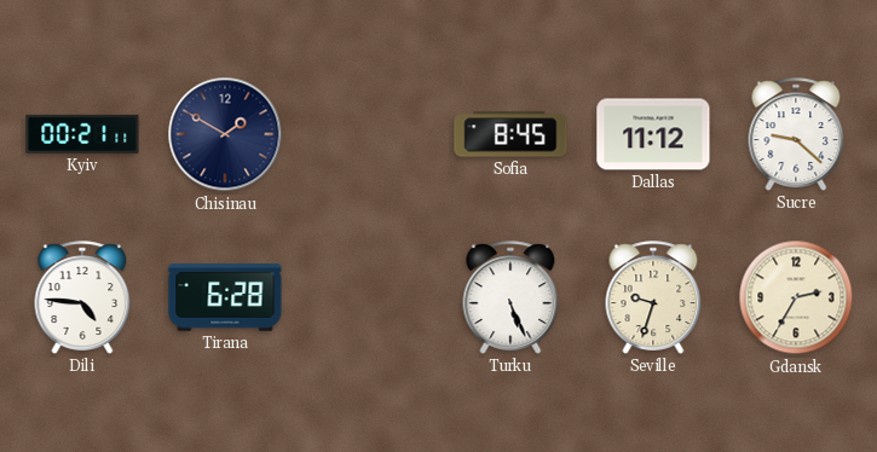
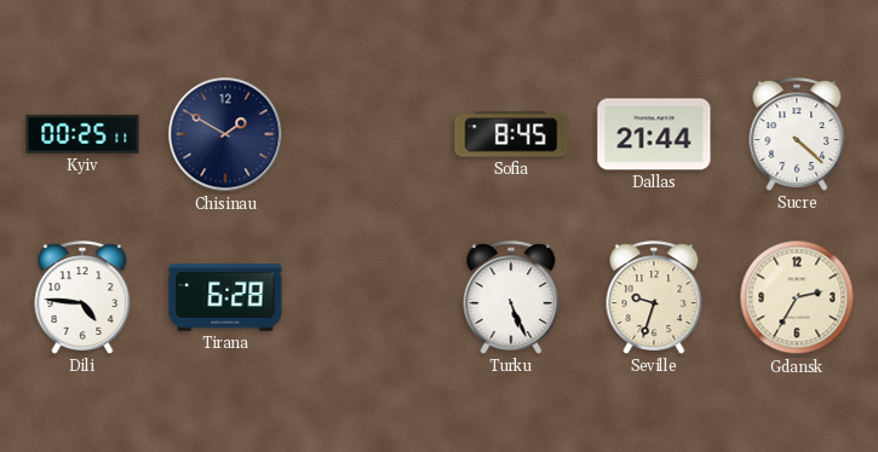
Kyiv: 00:21 -> 00:25 (82, 134)
Dallas: 11:12 -> 21:44 (654, 134)
Sucre: 9:22 -> 4:22 (797, 134)
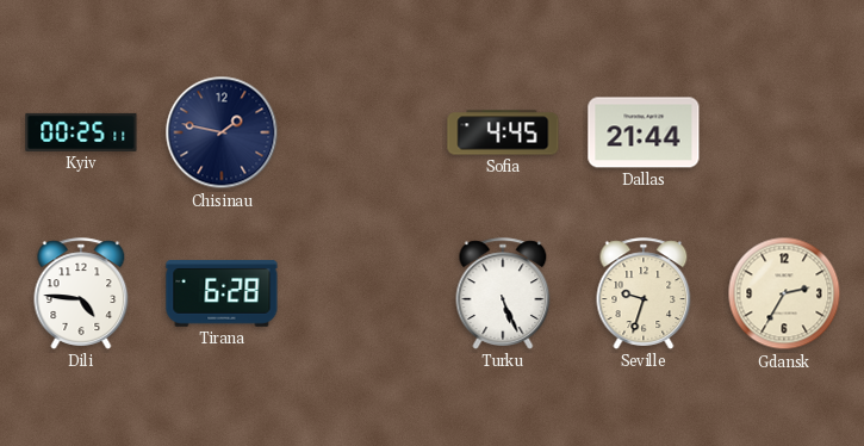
Chisinau: 1:50 -> 1:47 (222, 132)
Sofia: 8:45 -> 4:45 (503, 132)
Sucre: 4:22 -> none (797, 134)
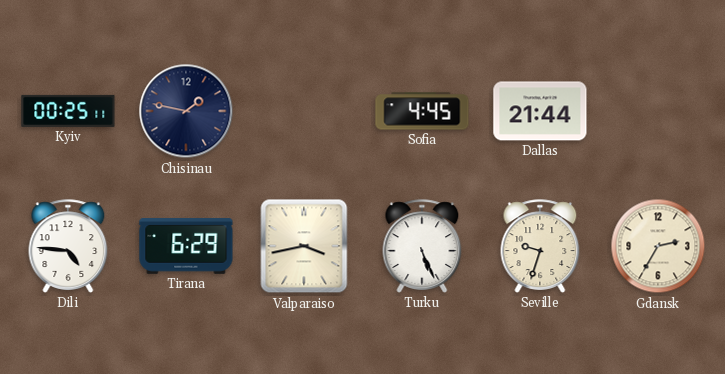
Tirana: 6:28 -> 6:29 (186, 246)
Valparaiso: none -> 3:43 (304, 246)
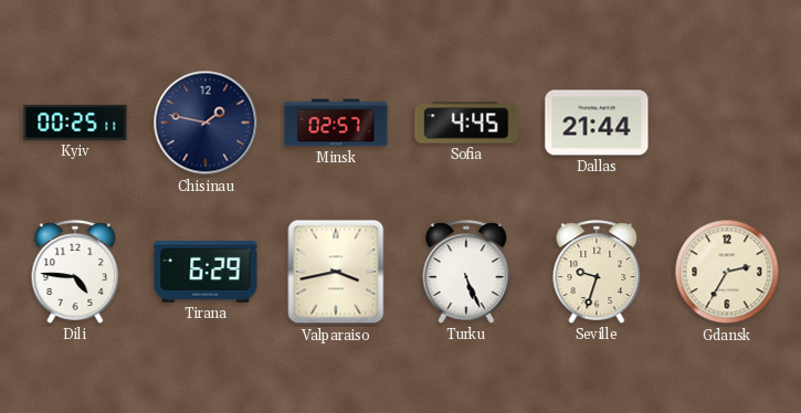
Minsk: none -> 02:57 (336, 123)
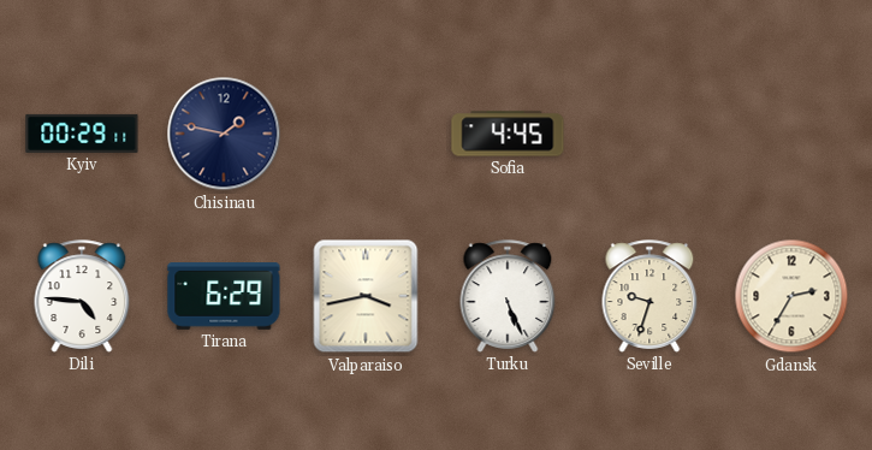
Kyiv: 00:25 -> 00:29 (82, 134)
Minsk: 02:57 -> none (336, 123)
Dallas: 21:44 -> none (597, 123)
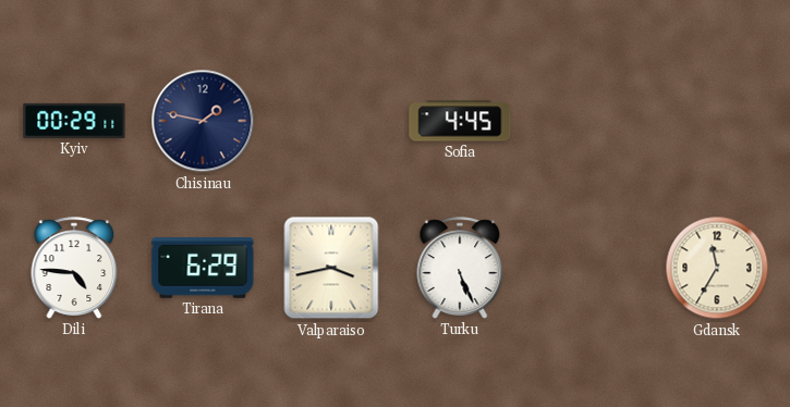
Seville: 9:33 -> none (649, 296)
Gdansk: 2:35 -> 11:35 (717, 268)
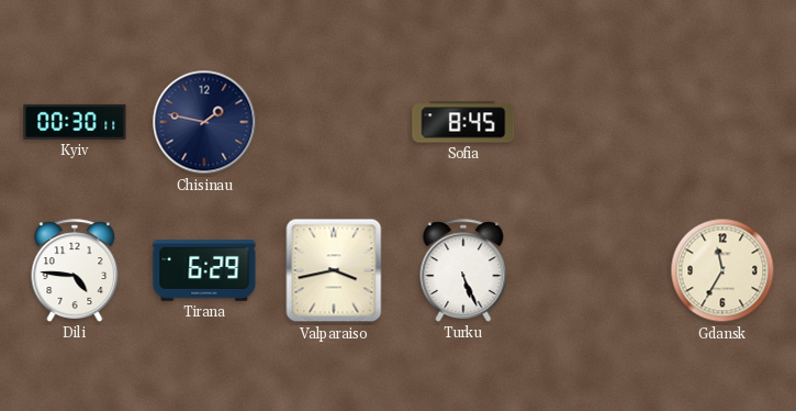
Kyiv: 00:29 -> 00:30 (75, 122)
Sofia: 4:45 -> 8:45 (463, 122)
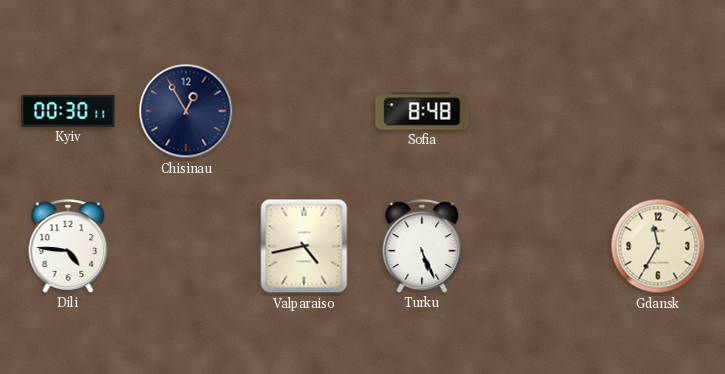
Chisinau: 1:47 -> 12:55 (186, 111)
Sofia: 8:45 -> 8:48 (422, 111)
Tirana: 6:29 -> none (204, 270)
Valparaiso: 3:43 -> 4:43 (304, 246)
